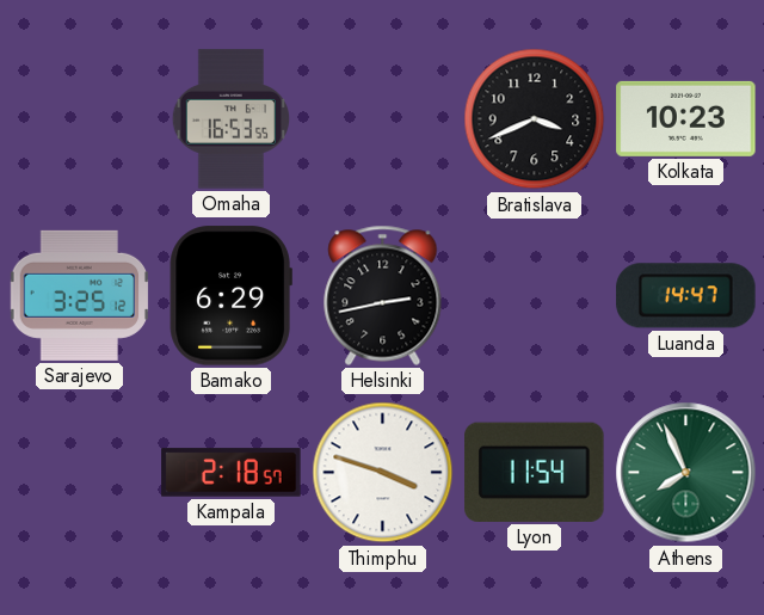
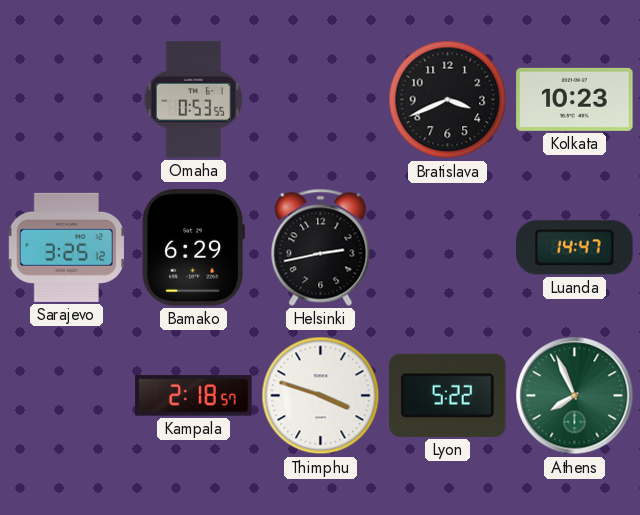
Omaha: 16:53 -> 0:53 (193, 100)
Lyon: 11:54 -> 5:22 (448, 395)
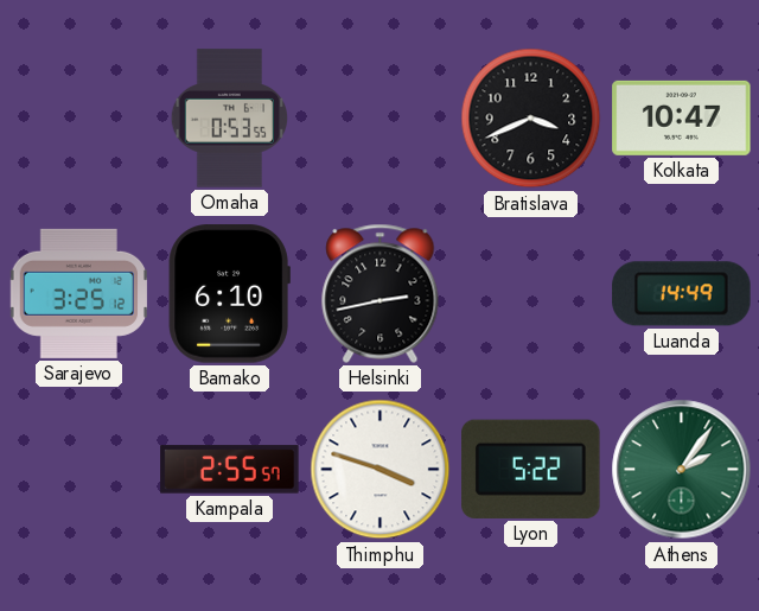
Kolkata: 10:23 -> 10:47 (682, 117)
Bamako: 6:29 -> 6:10 (229, 294)
Luanda: 14:47 -> 14:49 (682, 294)
Kampala: 2:18 -> 2:55 (230, 470)
Athens: 7:56 -> 2:06 (682, 470)
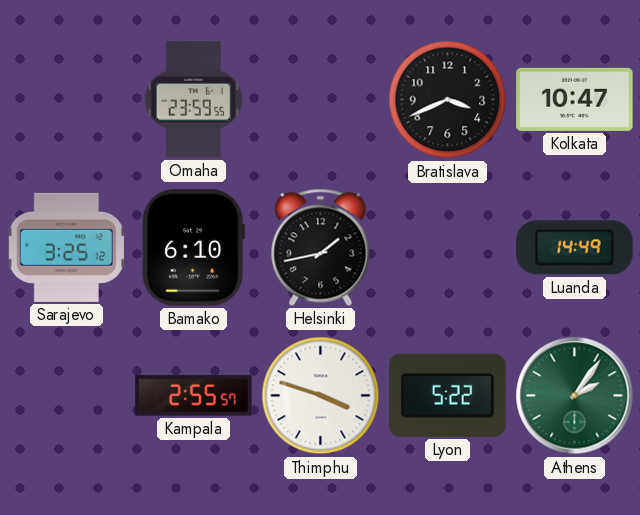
Omaha: 0:53 -> 23:59 (193, 100)
Helsinki: 2:43 -> 1:43 (321, 247)
